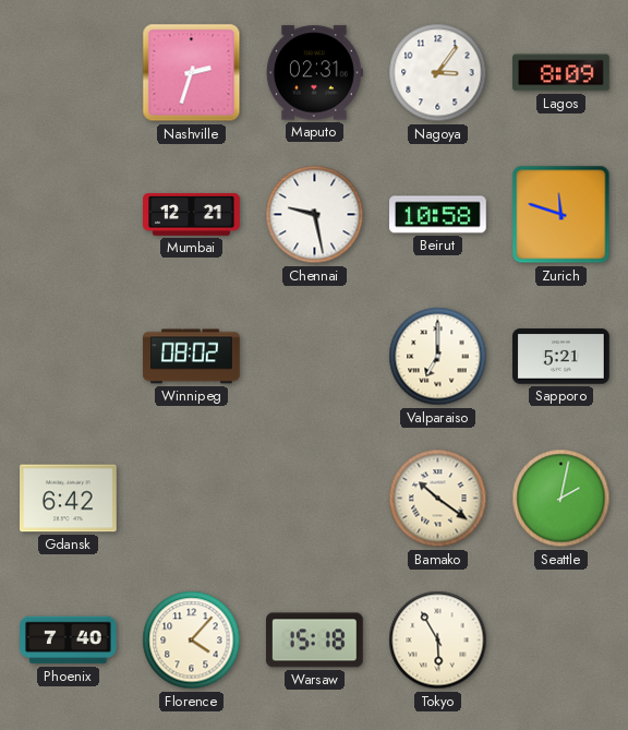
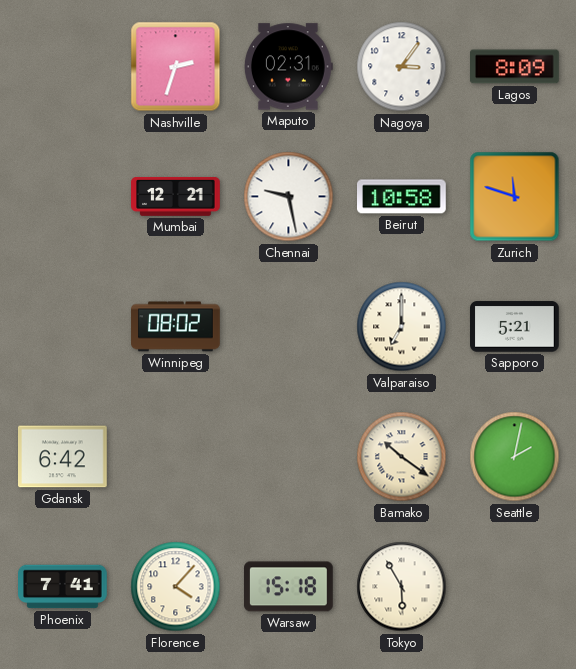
Phoenix: 7:40 -> 7:41 (63, 587)
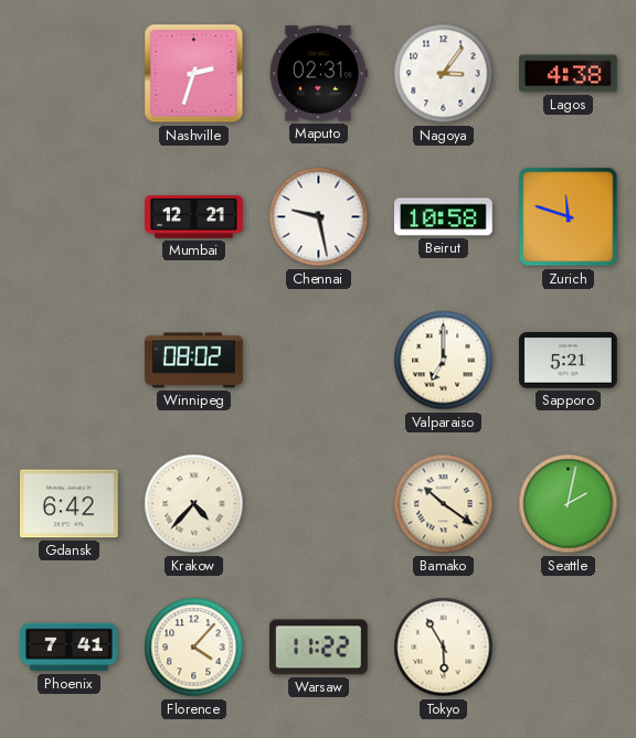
Lagos: 8:09 -> 4:38 (569, 74)
Krakow: none -> 4:37 (194, 504)
Warsaw: 15:18 -> 11:22 (319, 648)
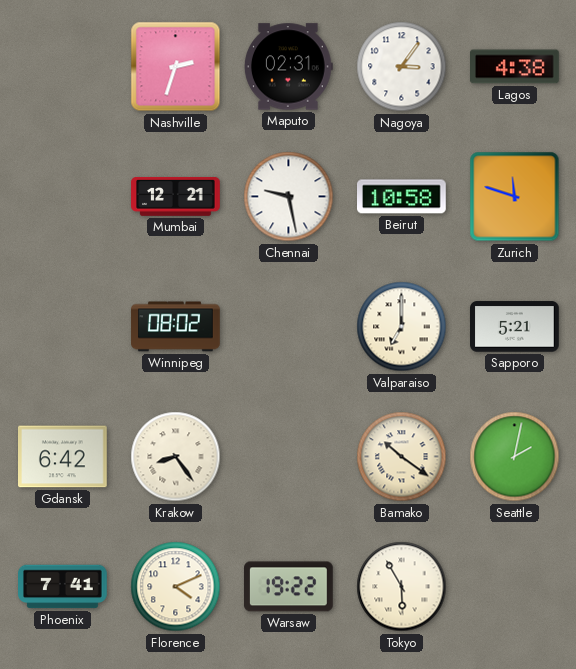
Krakow: 4:37 -> 8:24 (176, 457)
Florence: 4:07 -> 4:11 (176, 587)
Warsaw: 11:22 -> 19:22 (289, 587)
